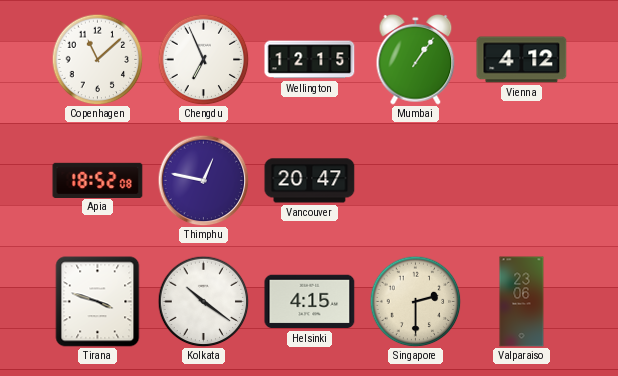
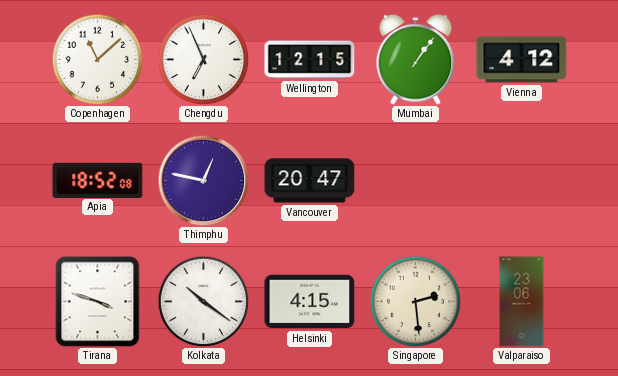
Singapore: 2:30 -> 2:29 (415, 301)
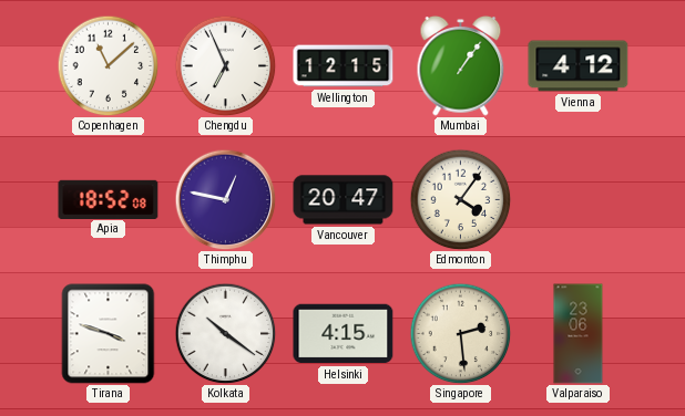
Edmonton: none -> 4:06 (460, 199)
